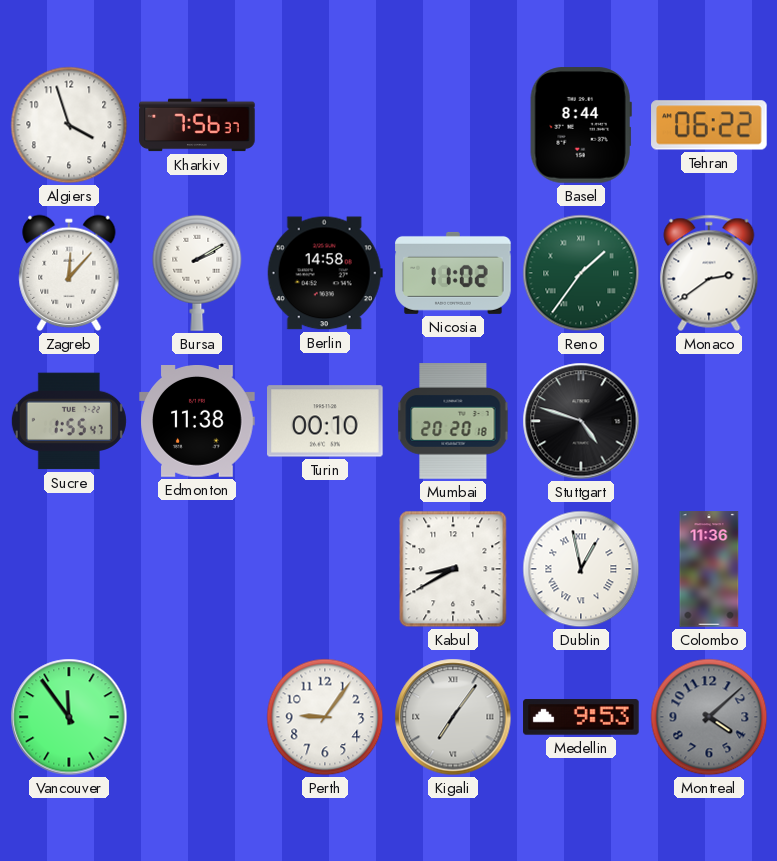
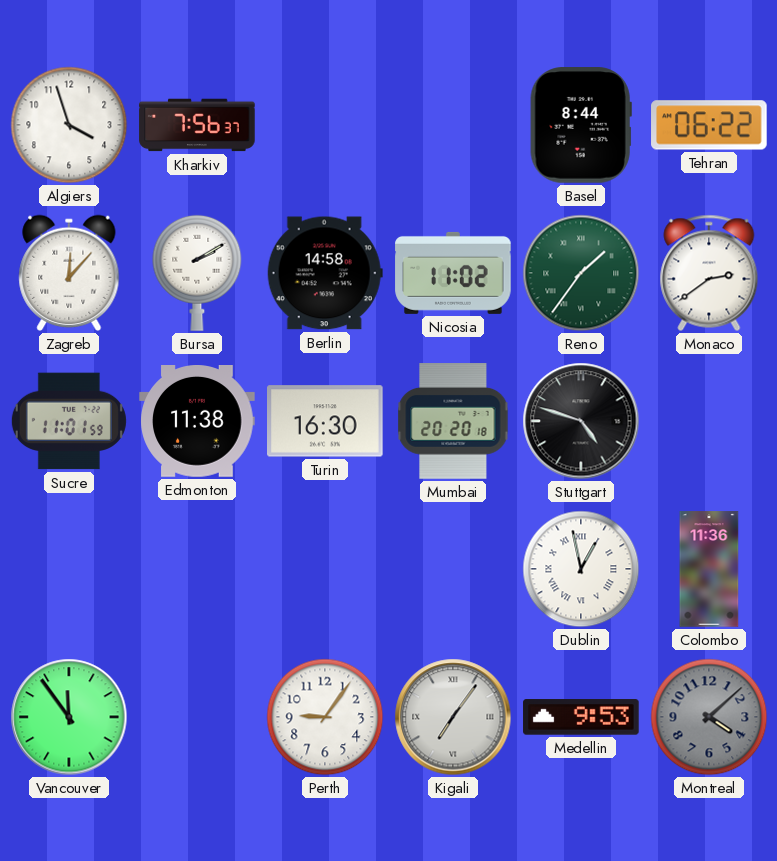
Sucre: 1:55 -> 11:01 (69, 421)
Turin: 00:10 -> 16:30 (325, 421)
Kabul: 8:40 -> none (453, 569)
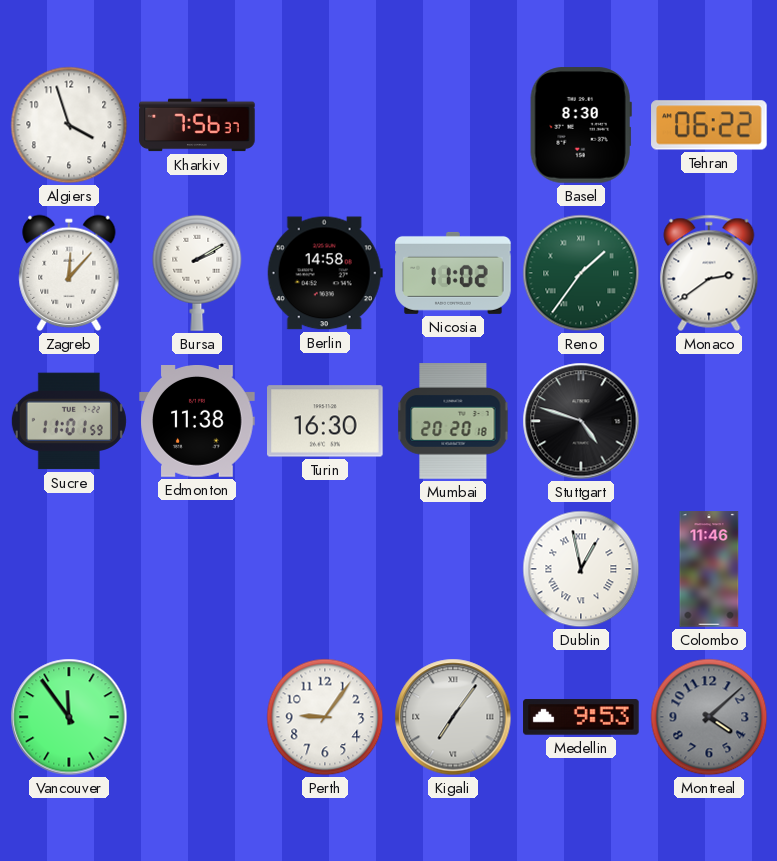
Basel: 8:44 -> 8:30 (581, 125)
Colombo: 11:36 -> 11:46 (709, 569)
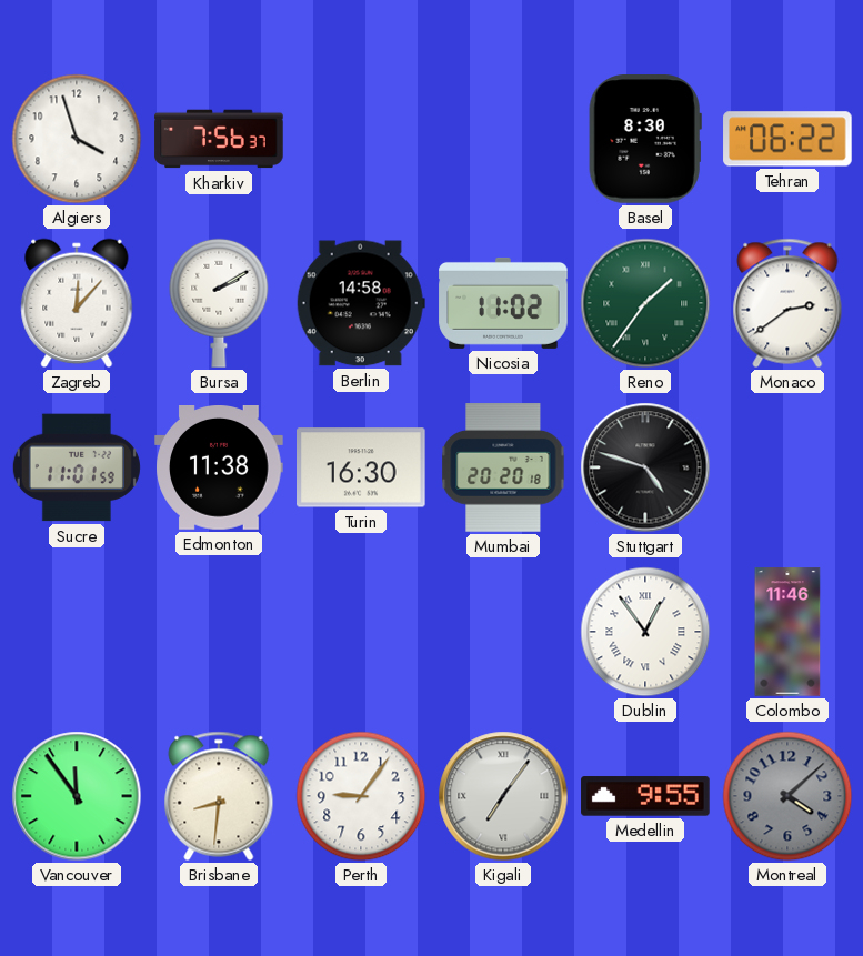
Dublin: 12:58 -> 12:54 (645, 632)
Brisbane: none -> 8:31 (219, 796)
Medellin: 9:53 -> 9:55 (645, 796)
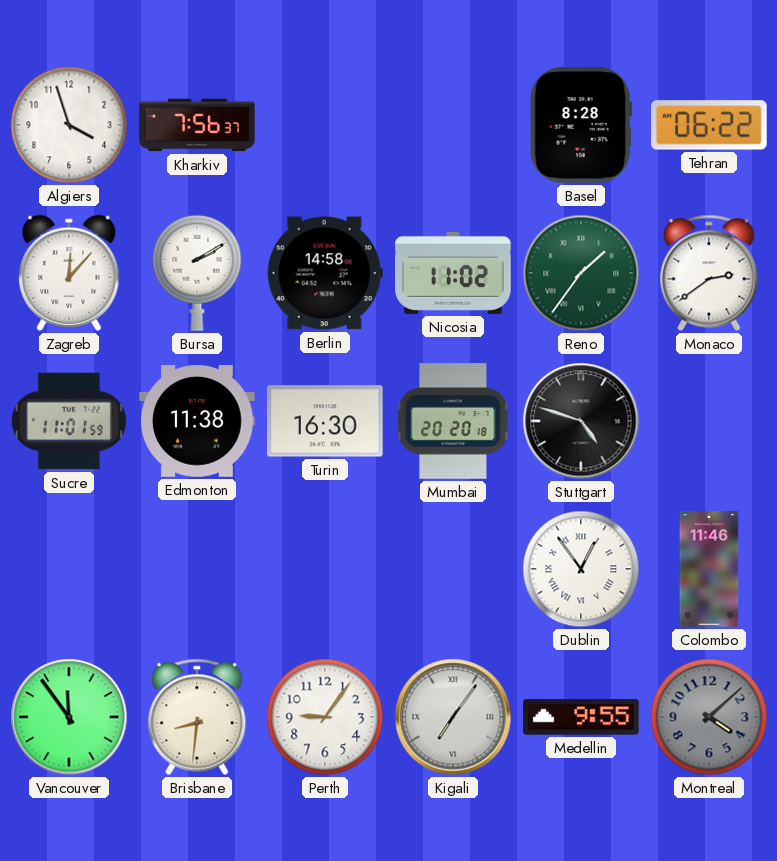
Basel: 8:30 -> 8:28 (581, 125)
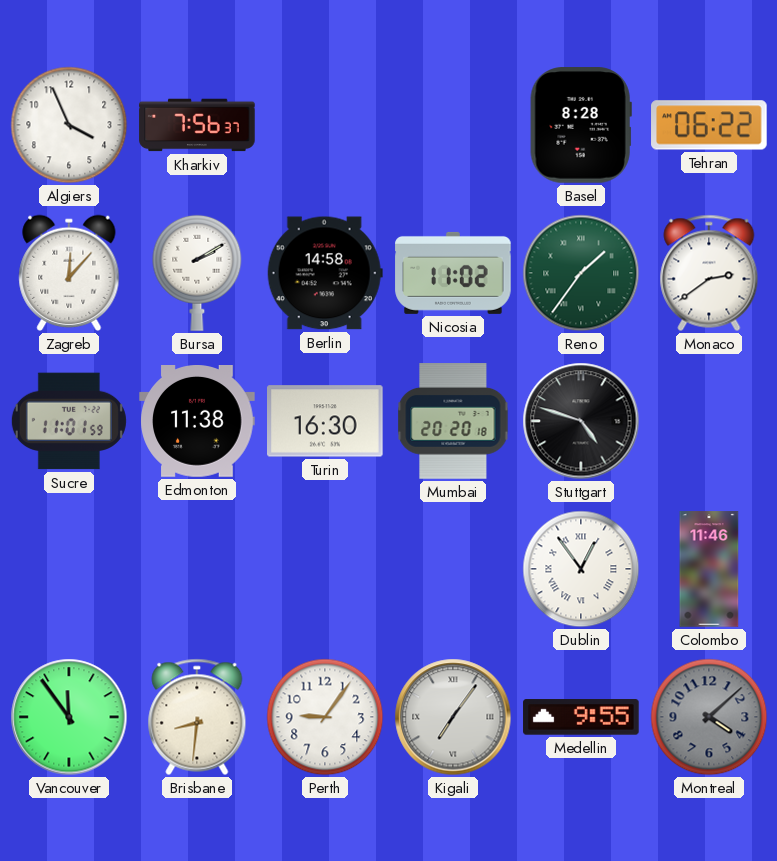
Algiers: 3:57 -> 3:56 (69, 125)
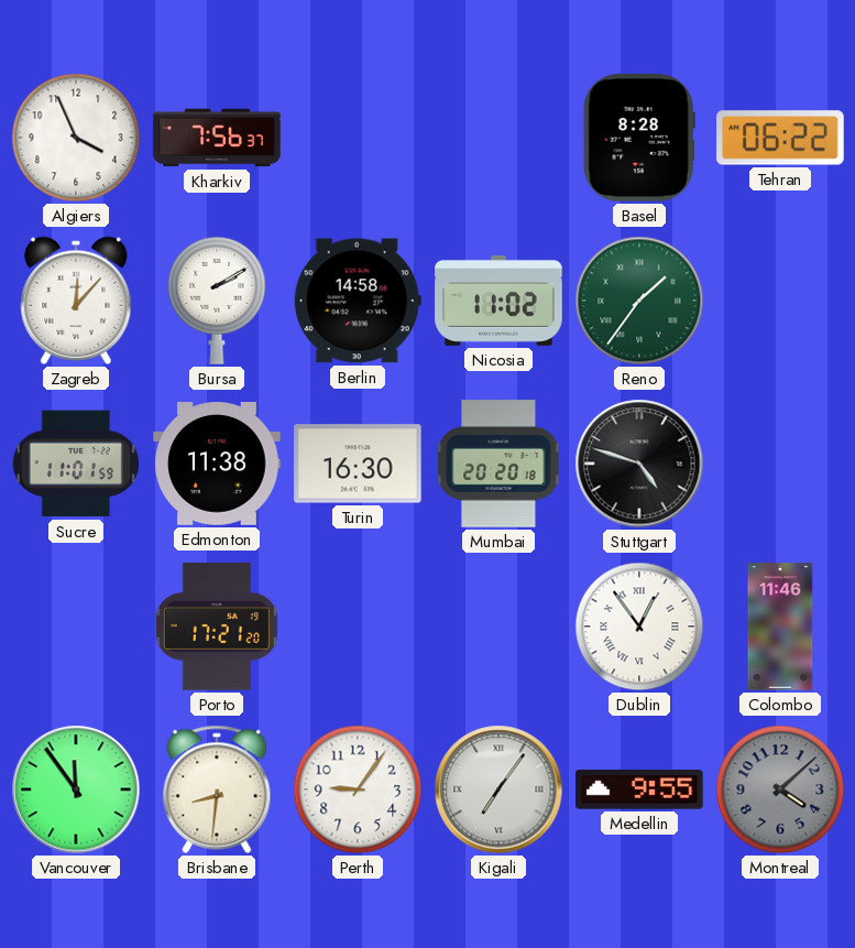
Monaco: 2:39 -> none (709, 273)
Porto: none -> 17:21 (217, 626)
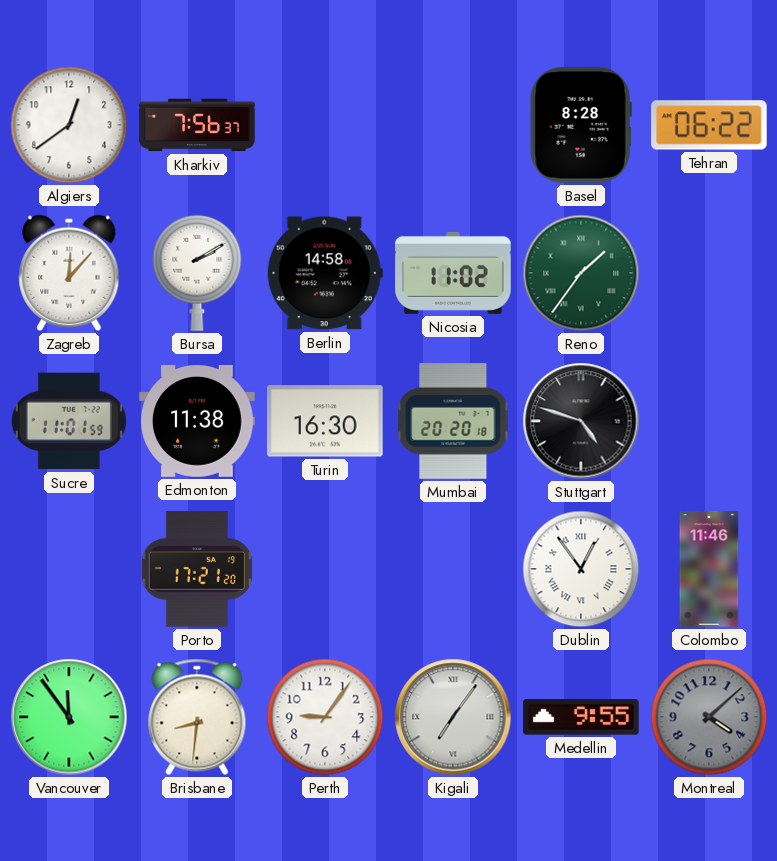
Algiers: 3:56 -> 12:39 (69, 125)
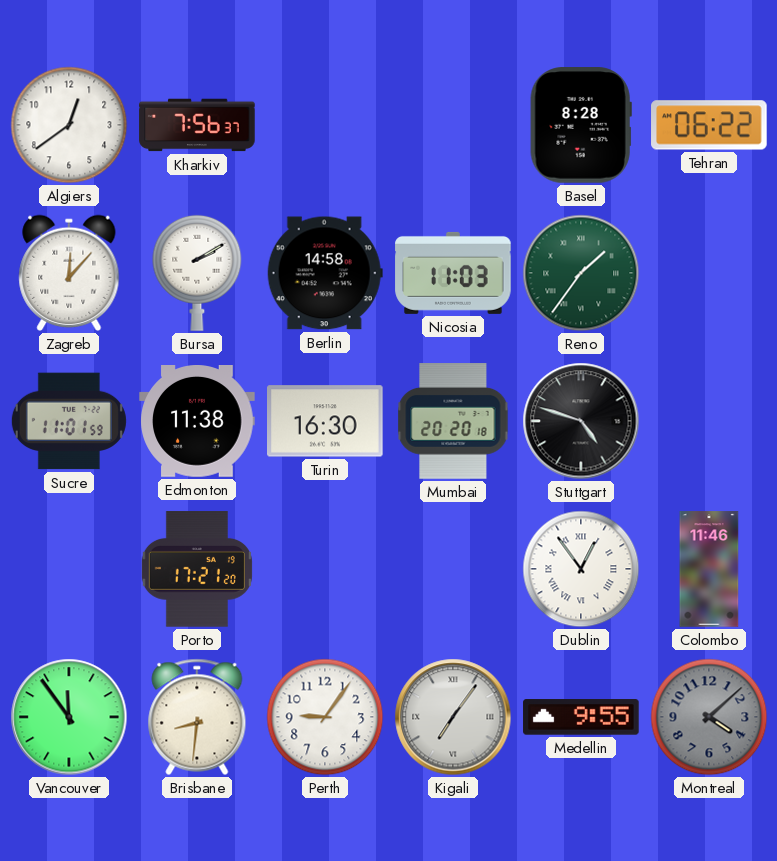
Nicosia: 11:02 -> 11:03 (453, 273)
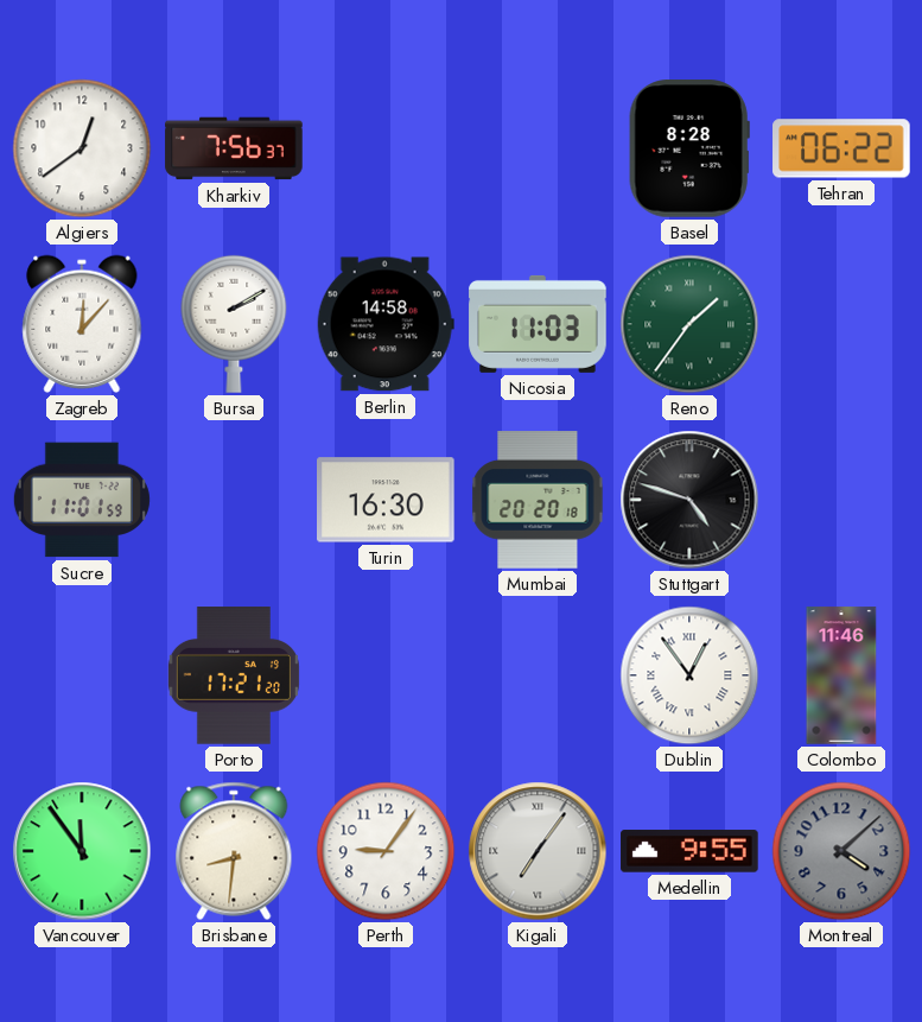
Edmonton: 11:38 -> none (197, 422)
